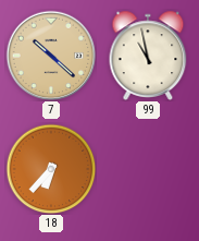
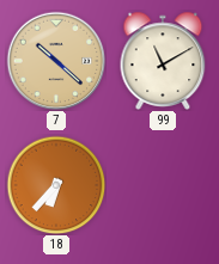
99: 10:58 -> 11:10 (163, 61)
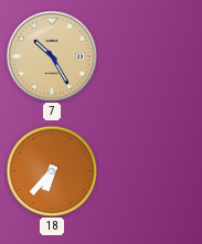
7: 10:22 -> 10:25 (52, 56)
99: 11:10 -> none (163, 61)
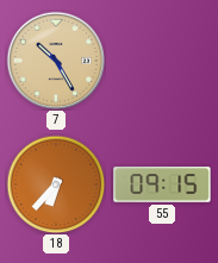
55: none -> 09:15 (162, 184)
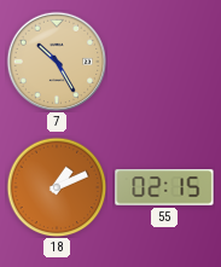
18: 6:37 -> 1:11 (57, 187)
55: 09:15 -> 02:15 (164, 187)
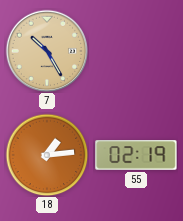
18: 1:11 -> 1:14 (47, 155)
55: 02:15 -> 02:19 (136, 155)
